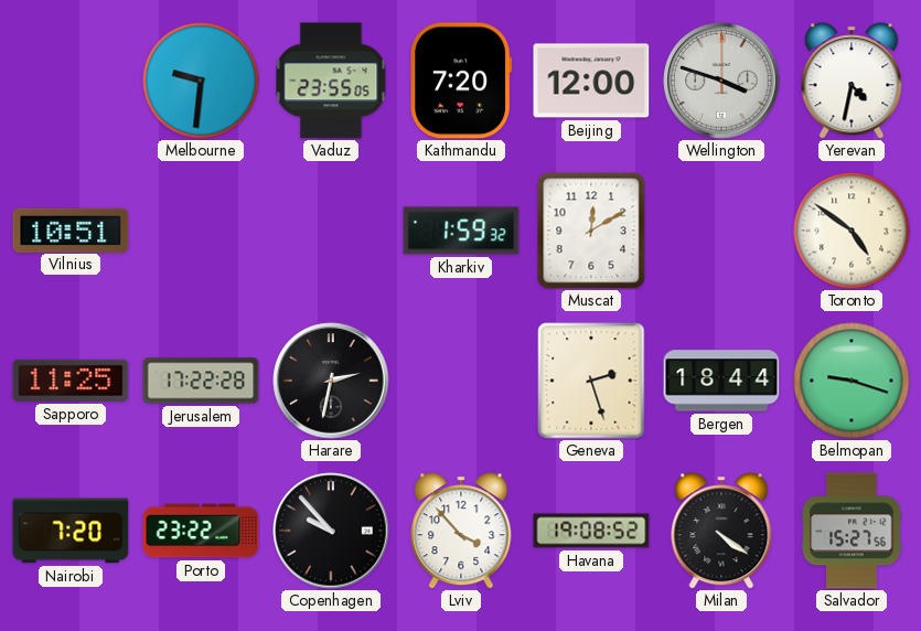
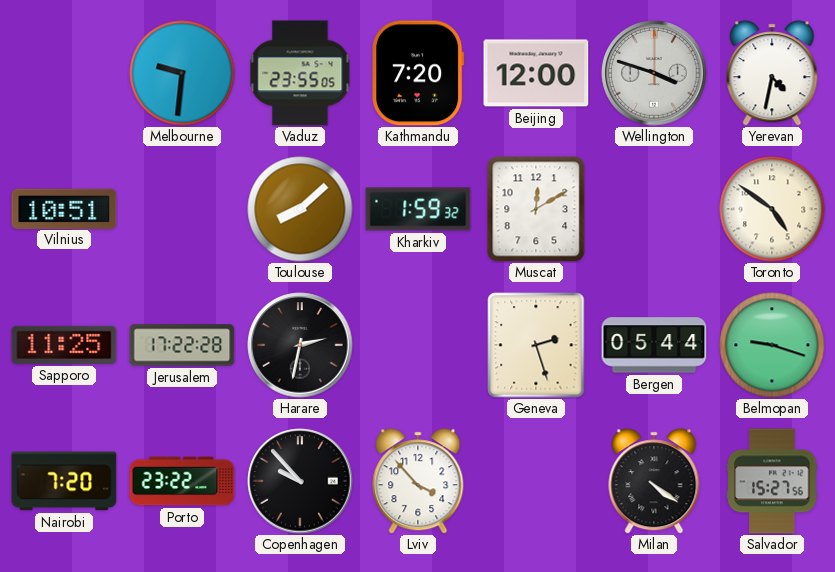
Toulouse: none -> 8:08 (300, 209)
Bergen: 18:44 -> 05:44 (654, 345)
Havana: 19:08 -> none (591, 531)
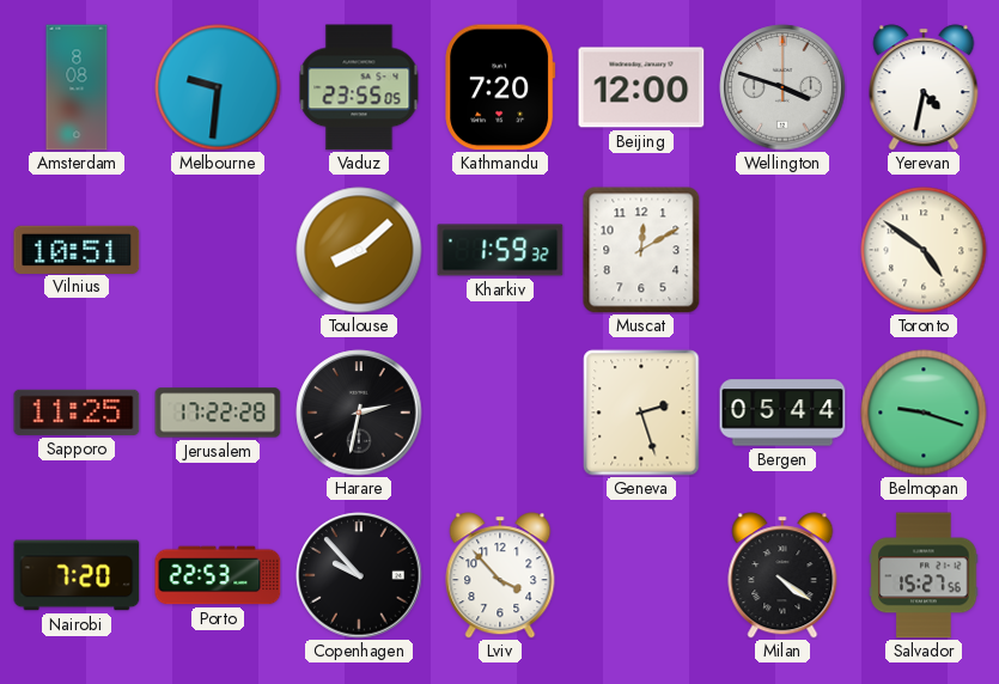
Amsterdam: none -> 8:08 (77, 87)
Porto: 23:22 -> 22:53 (218, 575)
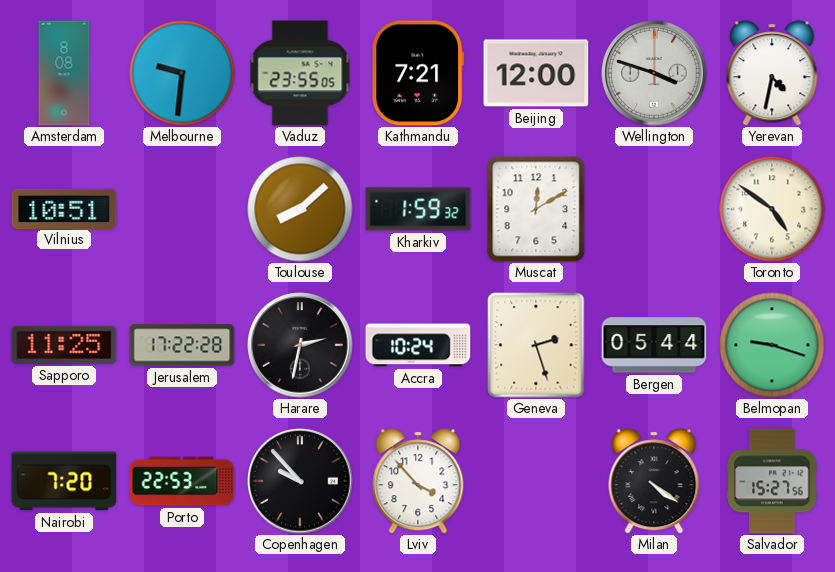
Kathmandu: 7:20 -> 7:21 (418, 73)
Accra: none -> 10:24 (418, 345)
